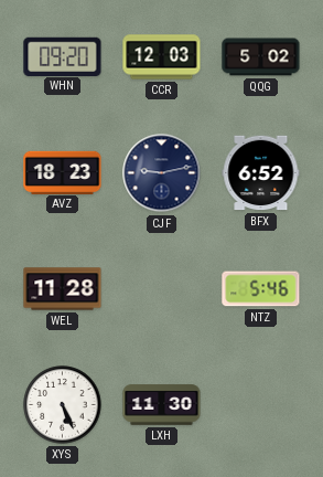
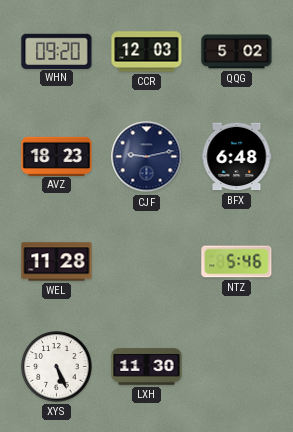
BFX: 6:52 -> 6:48 (237, 157)
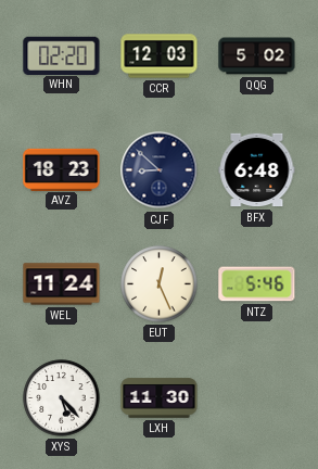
WHN: 09:20 -> 02:20 (62, 55)
CJF: 9:13 -> 8:52 (160, 170)
WEL: 11:28 -> 11:24 (62, 284)
EUT: none -> 12:26 (160, 284)
XYS: 5:26 -> 5:23 (62, 398)
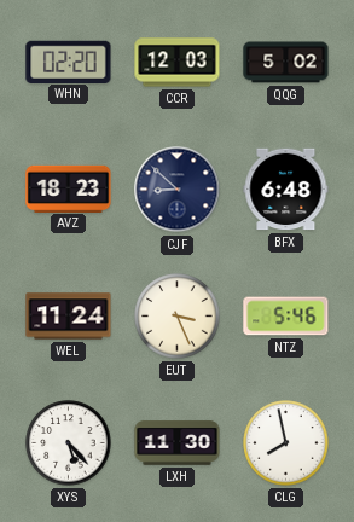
EUT: 12:26 -> 3:26 (178, 317)
CLG: none -> 7:58 (286, 443)
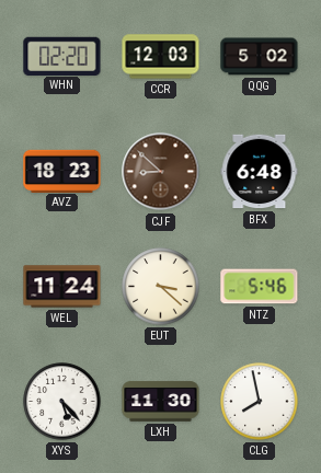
CJF dial: navy -> brown (161, 172)
EUT: 3:26 -> 3:22 (161, 287)
